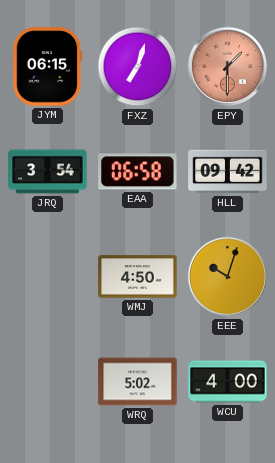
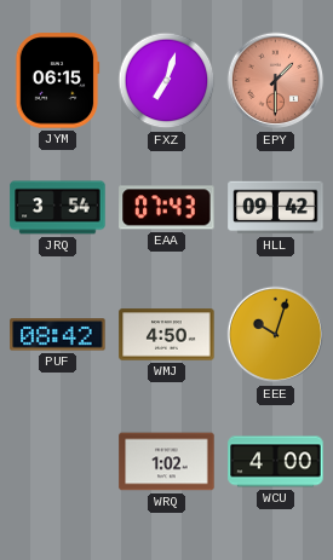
EAA: 06:58 -> 07:43 (167, 208)
PUF: none -> 08:42 (58, 335)
WRQ: 5:02 -> 1:02 (167, 462)
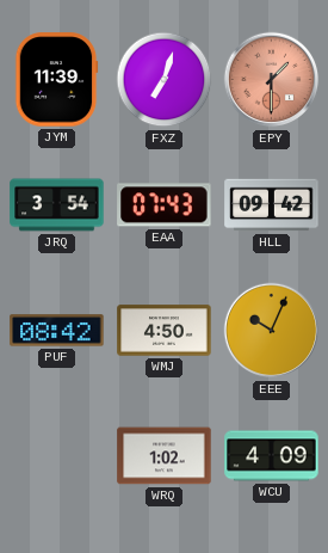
JYM: 06:15 -> 11:39 (56, 80)
EEE: 10:03 -> 10:04 (272, 331)
WCU: 4:00 -> 4:09 (272, 456)
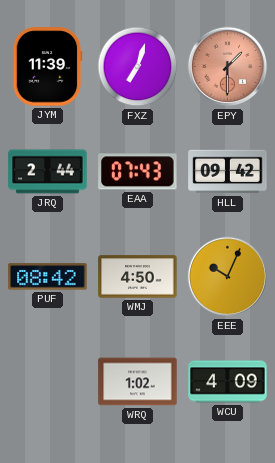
JRQ: 3:54 -> 2:44 (48, 172)
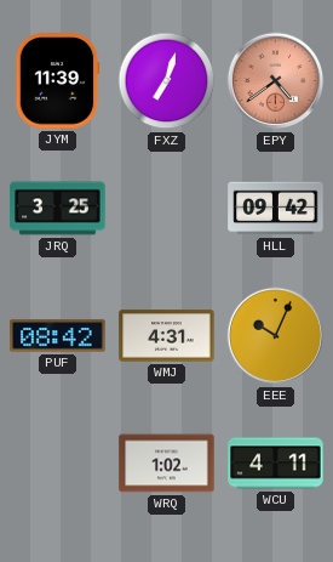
EPY: 1:30 -> 4:39 (276, 81)
JRQ: 2:44 -> 3:25 (58, 209)
EAA: 07:43 -> none (138, 172)
WMJ: 4:50 -> 4:31 (167, 336)
WCU: 4:09 -> 4:11 (276, 464)
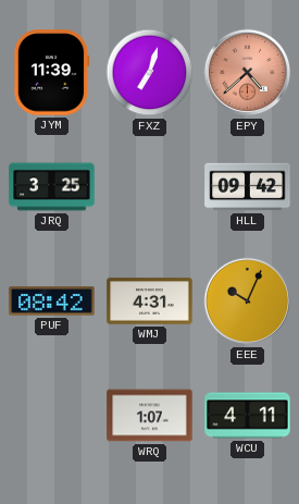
EPY: 4:39 -> 4:38 (248, 73)
WRQ: 1:02 -> 1:07 (150, 416)
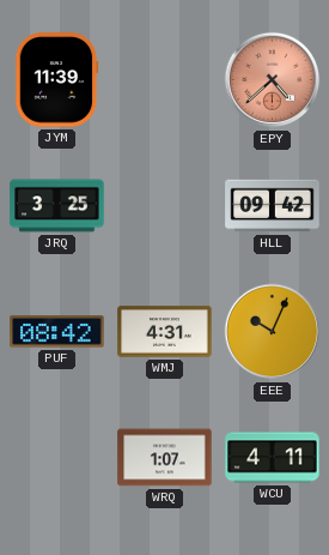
FXZ: 7:03 -> none (150, 73)
